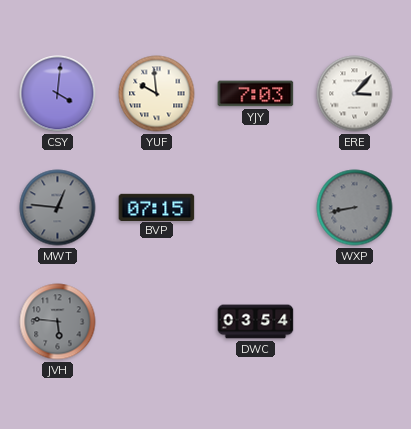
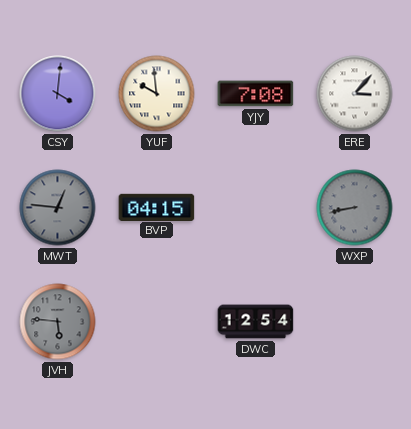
YJY: 7:03 -> 7:08 (256, 94)
BVP: 07:15 -> 04:15 (157, 207)
DWC: 03:54 -> 12:54 (256, 322)
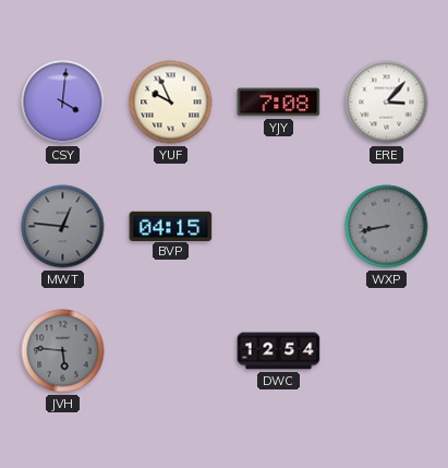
YUF: 9:59 -> 9:56 (171, 103)
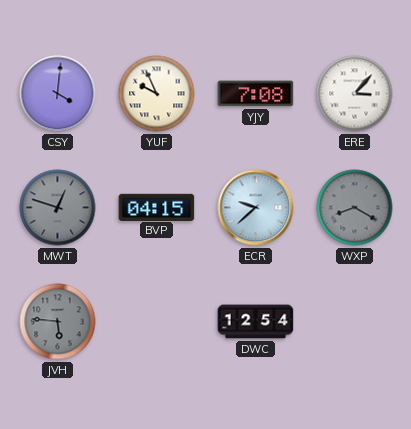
MWT: 12:46 -> 12:48 (58, 208)
ECR: none -> 9:38 (256, 208)
WXP: 8:43 -> 8:20 (355, 208)
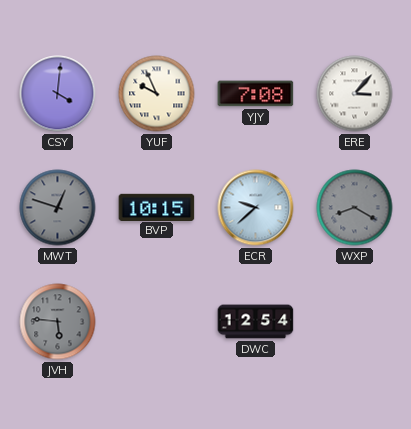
BVP: 04:15 -> 10:15 (157, 207)
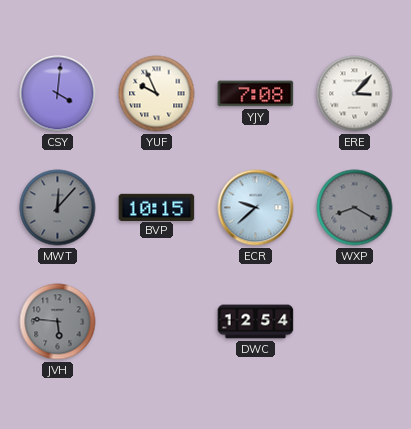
MWT: 12:48 -> 12:07 (58, 208)
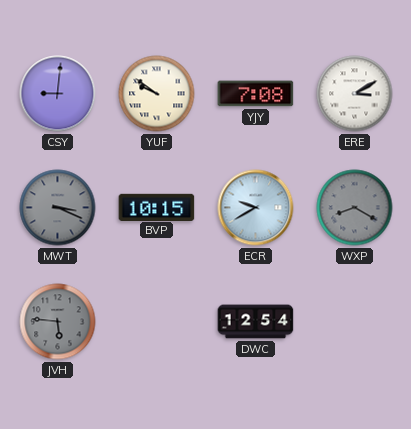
CSY: 4:01 -> 9:01 (58, 94)
YUF: 9:56 -> 9:51 (157, 94)
ERE: 3:07 -> 3:10 (355, 94)
MWT: 12:07 -> 3:19 (58, 208)
ECR: 9:38 -> 9:40 (256, 208)
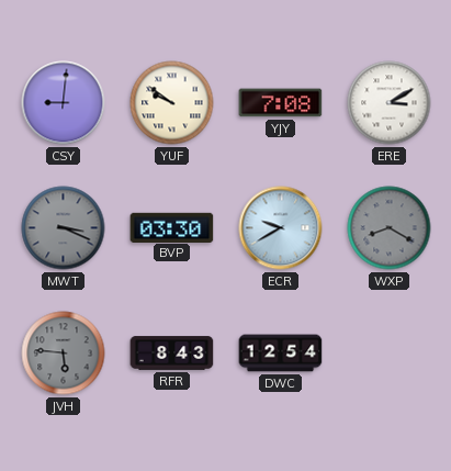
BVP: 10:15 -> 03:30 (172, 227)
RFR: none -> 8:43 (172, 354)
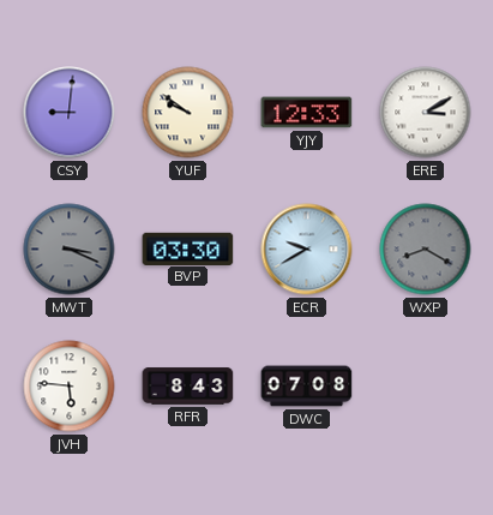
YJY: 7:08 -> 12:33 (307, 113)
JVH dial: grey -> white (70, 387)
DWC: 12:54 -> 07:08 (307, 387)
